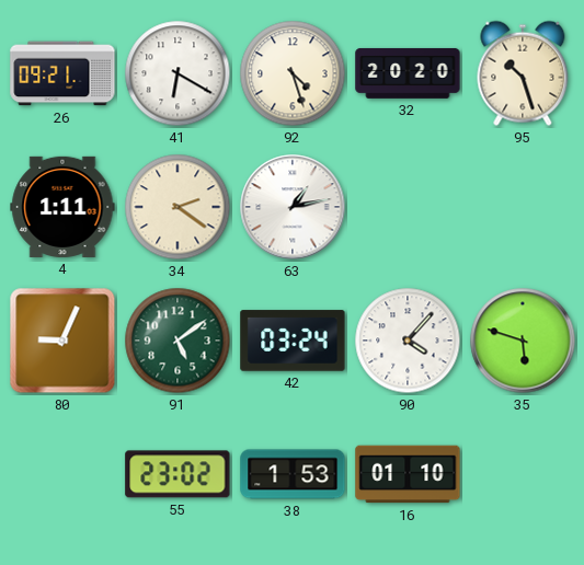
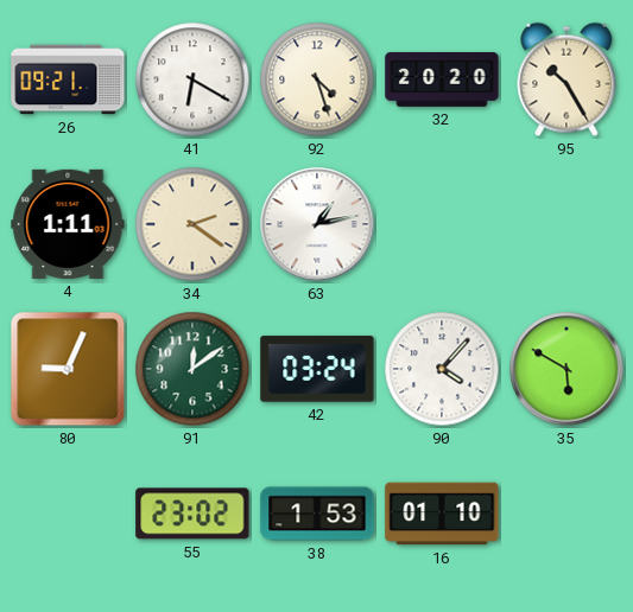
95: 10:27 -> 10:25 (566, 79)
91: 5:09 -> 12:09 (192, 369)
35: 5:48 -> 5:50 (566, 369)
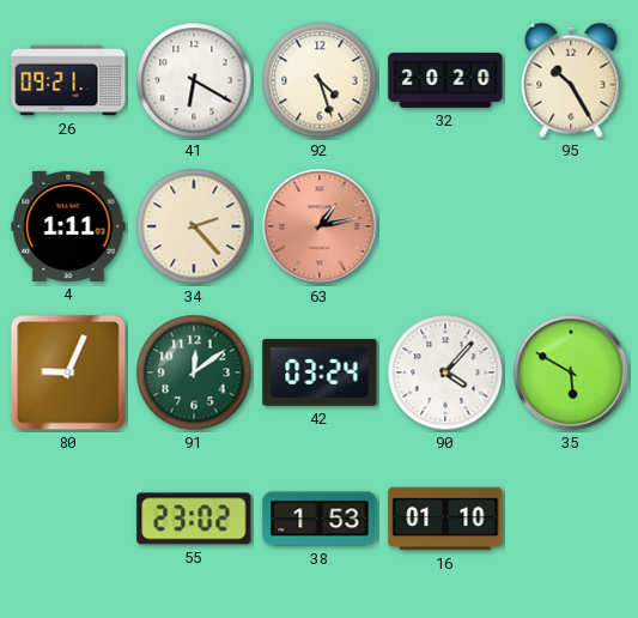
34: 2:21 -> 2:23 (194, 226)
63 dial: white -> salmon (320, 226)
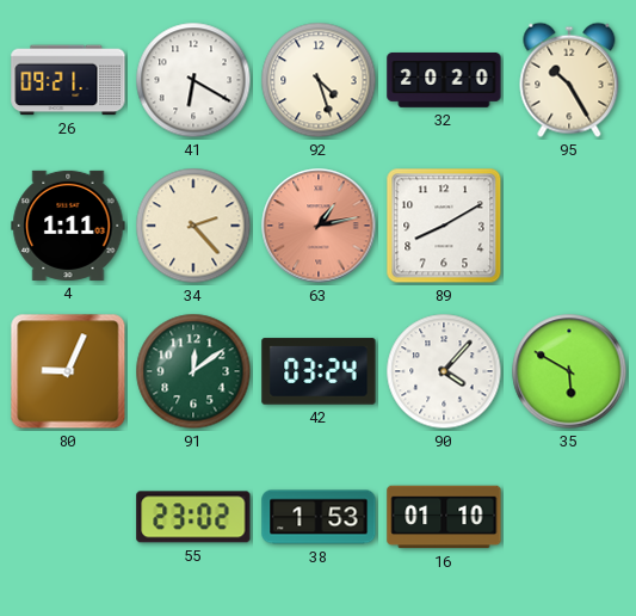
89: none -> 8:10 (444, 226)
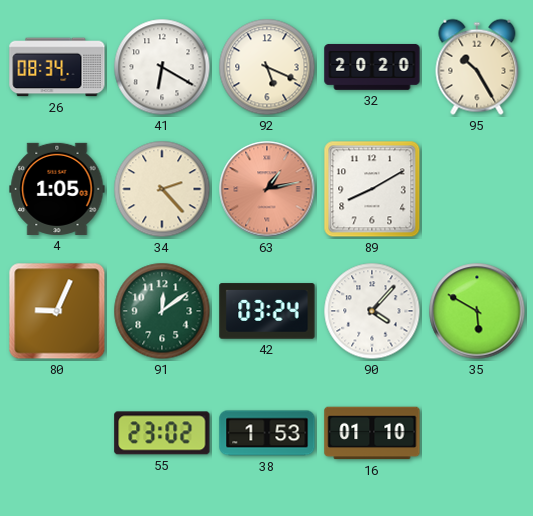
26: 09:21 -> 08:34 (57, 67)
92: 4:27 -> 5:19 (267, 67)
4: 1:11 -> 1:05 (57, 189)
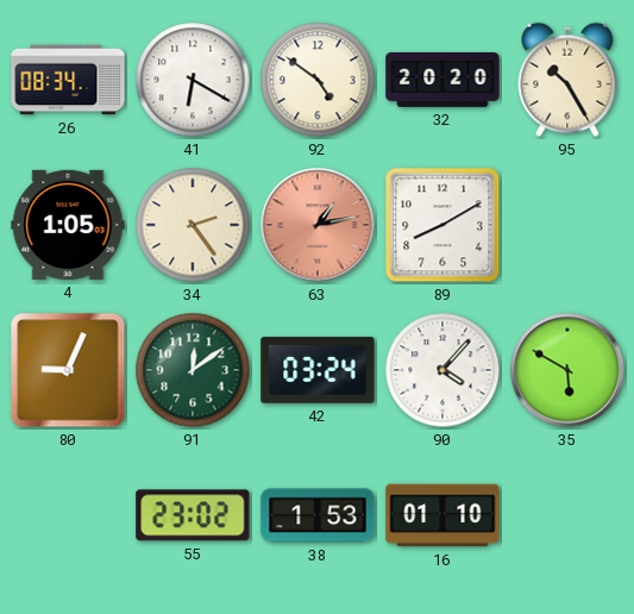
92: 5:19 -> 4:51 (318, 80)
34: 2:23 -> 2:24 (193, 225)
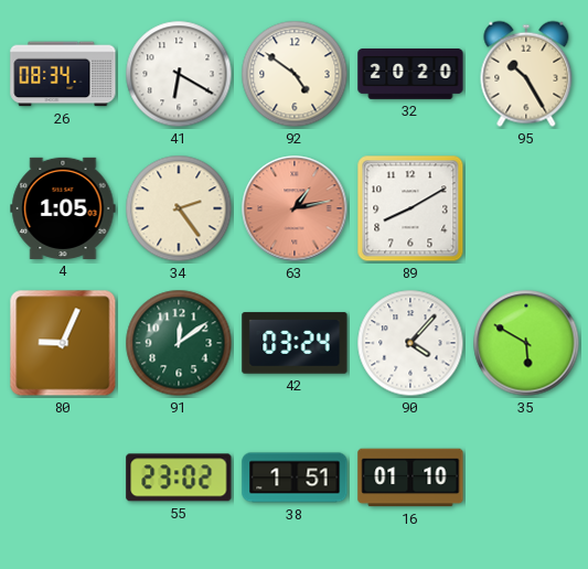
38: 1:53 -> 1:51 (295, 477)
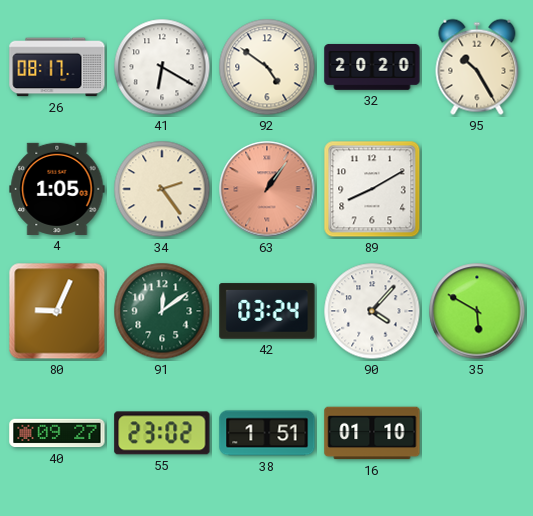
26: 08:34 -> 08:17 (57, 67)
63: 1:13 -> 1:06 (267, 189)
40: none -> 09:27 (57, 433)
